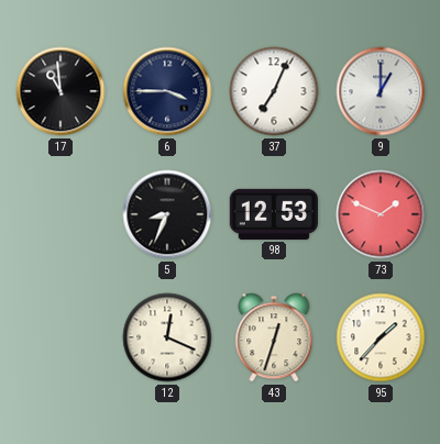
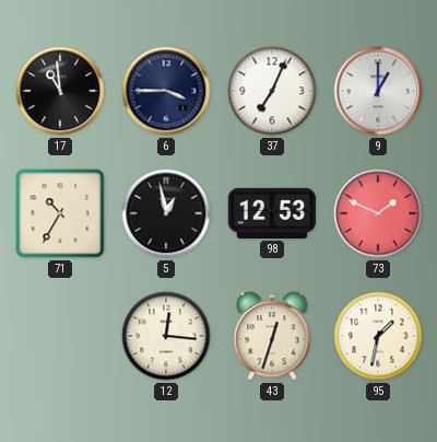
71: none -> 10:35 (60, 213)
5: 8:34 -> 12:58 (166, 213)
12: 12:19 -> 12:16 (166, 336)
95: 1:37 -> 1:32 (378, 336)
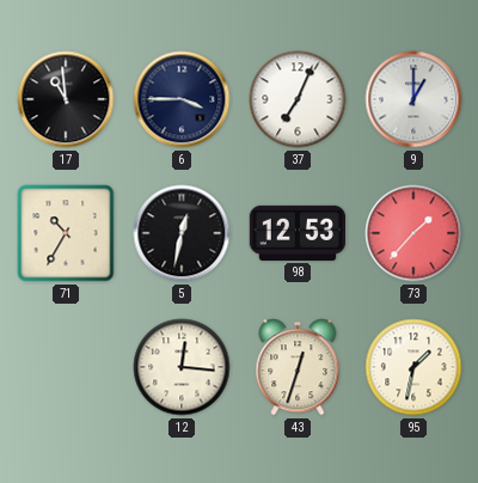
5: 12:58 -> 12:32 (182, 233)
73: 1:49 -> 1:37 (413, 233)
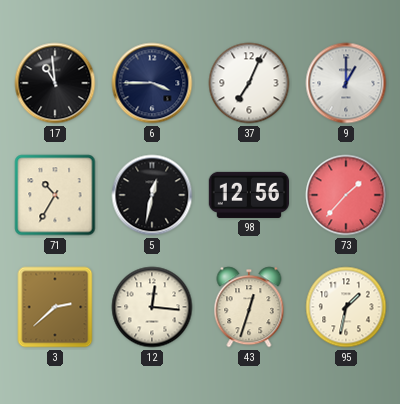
98: 12:53 -> 12:56 (248, 195)
3: none -> 2:38 (55, 307)
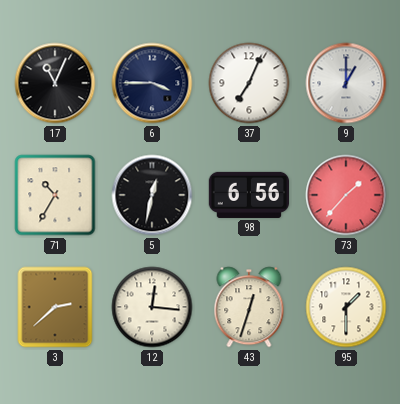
17: 10:59 -> 11:04 (55, 83)
98: 12:56 -> 6:56 (248, 195)
95: 1:32 -> 1:30 (346, 307)
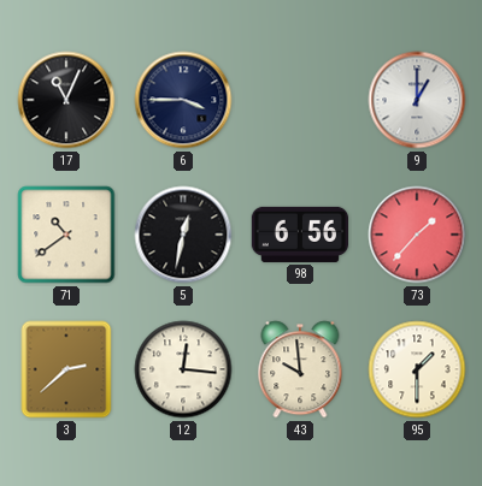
37: 7:04 -> none (249, 83)
71: 10:35 -> 10:39 (66, 235)
43: 12:33 -> 9:59 (300, 369)
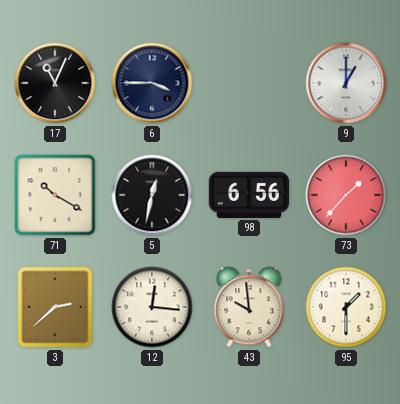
71: 10:39 -> 10:20 (55, 195)
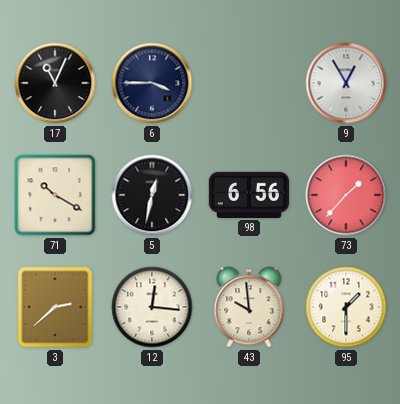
9: 1:00 -> 12:55 (346, 83)
